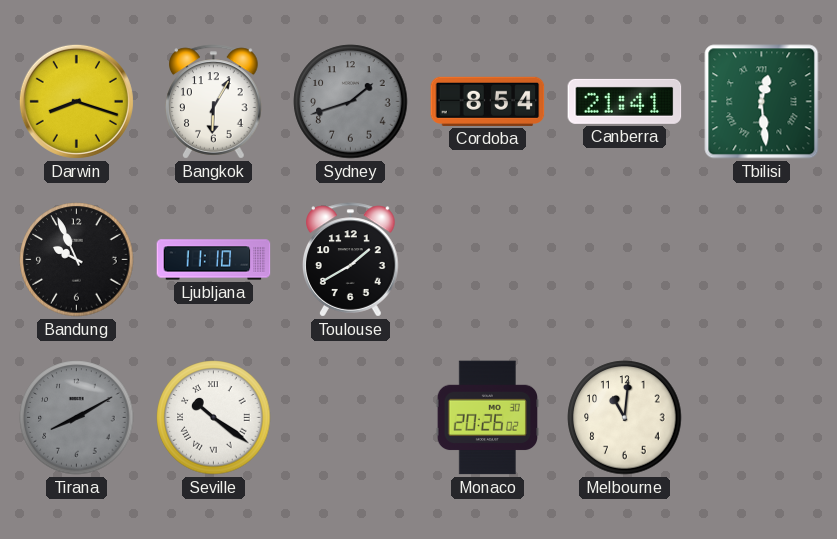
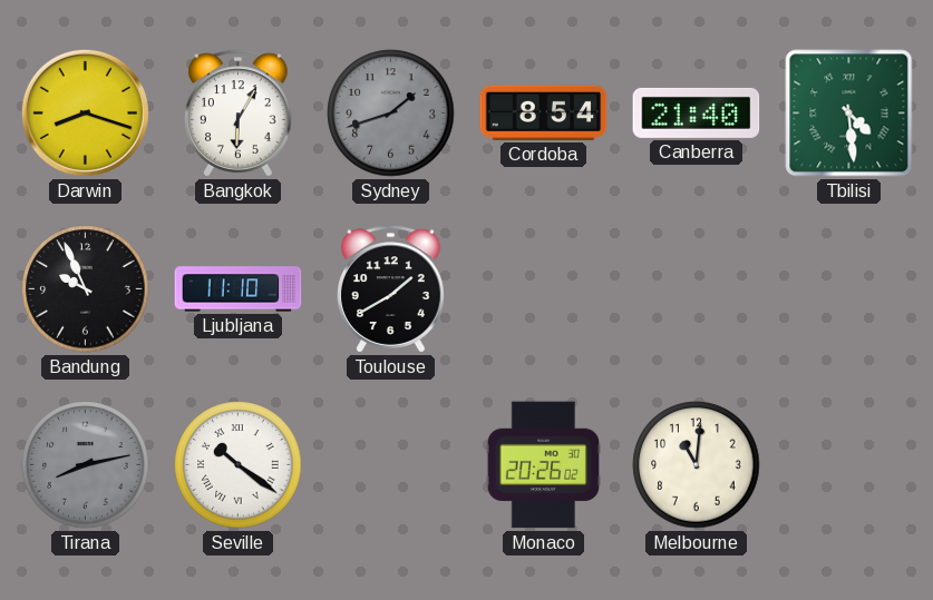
Canberra: 21:41 -> 21:40 (697, 112)
Tbilisi: 12:29 -> 4:29 (849, 114)
Tirana: 8:10 -> 8:13 (86, 465)
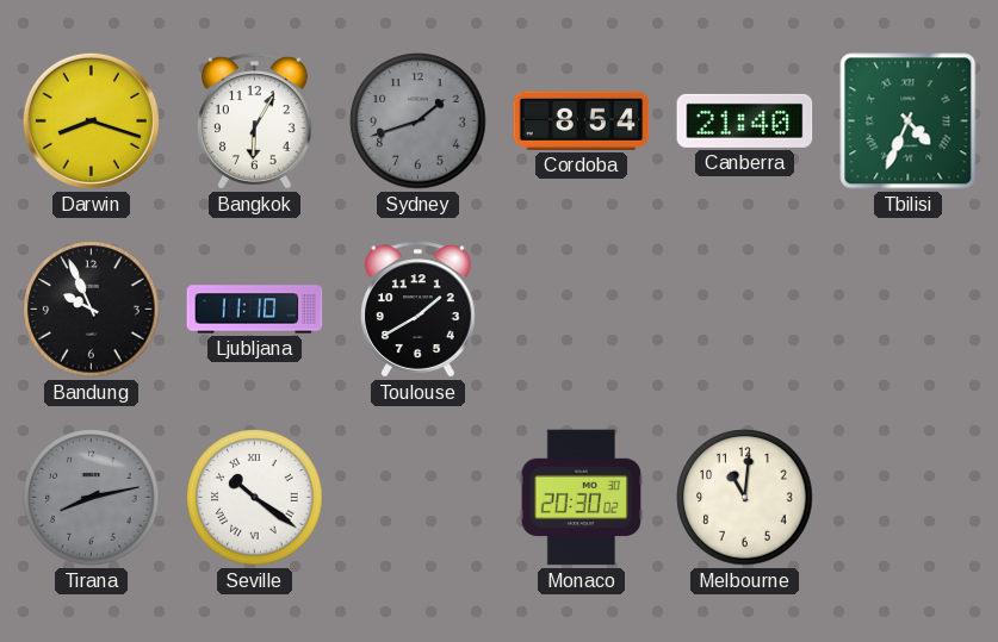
Tbilisi: 4:29 -> 4:34 (909, 121)
Monaco: 20:26 -> 20:30 (581, 498)
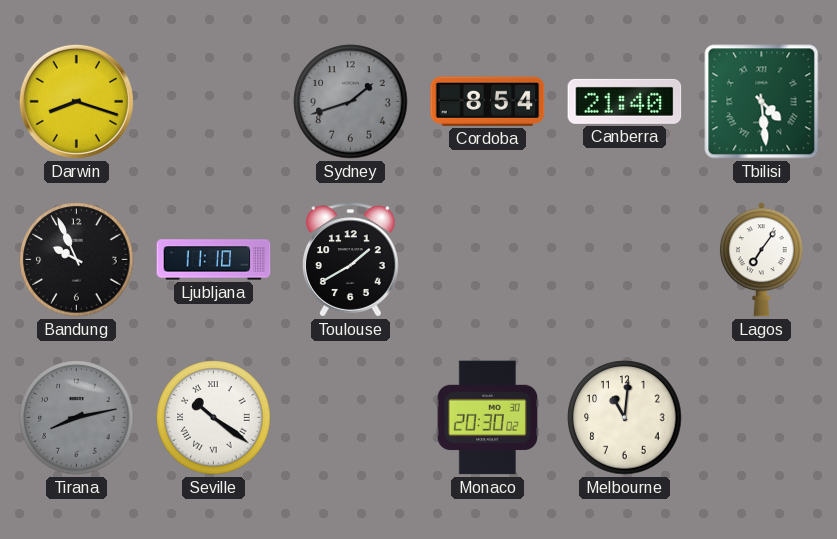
Bangkok: 6:05 -> none (255, 121)
Tbilisi: 4:34 -> 4:29 (762, 102)
Lagos: none -> 7:06 (761, 260)
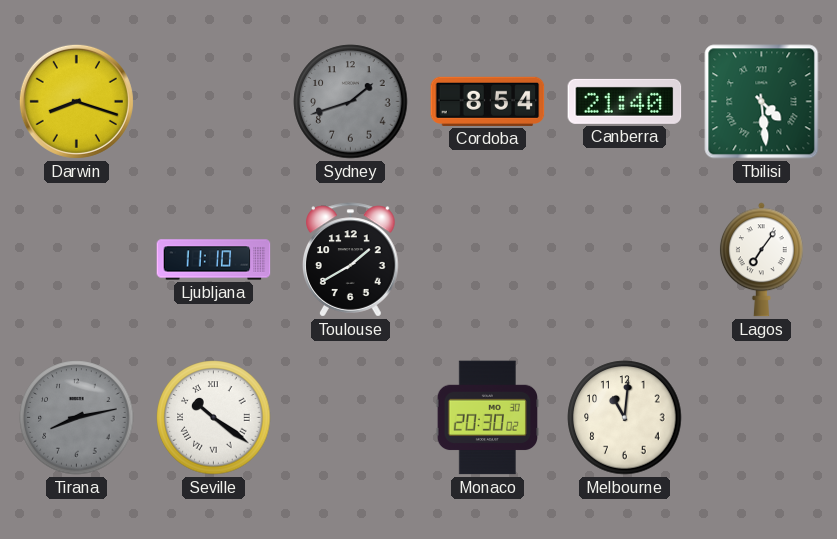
Bandung: 9:56 -> none (77, 260)
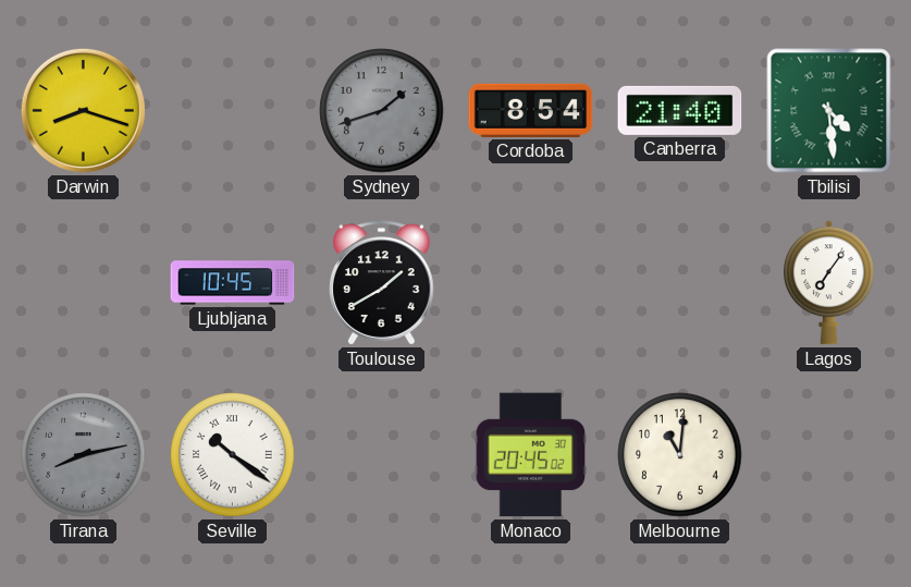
Ljubljana: 11:10 -> 10:45 (233, 283)
Monaco: 20:30 -> 20:45 (530, 455)
